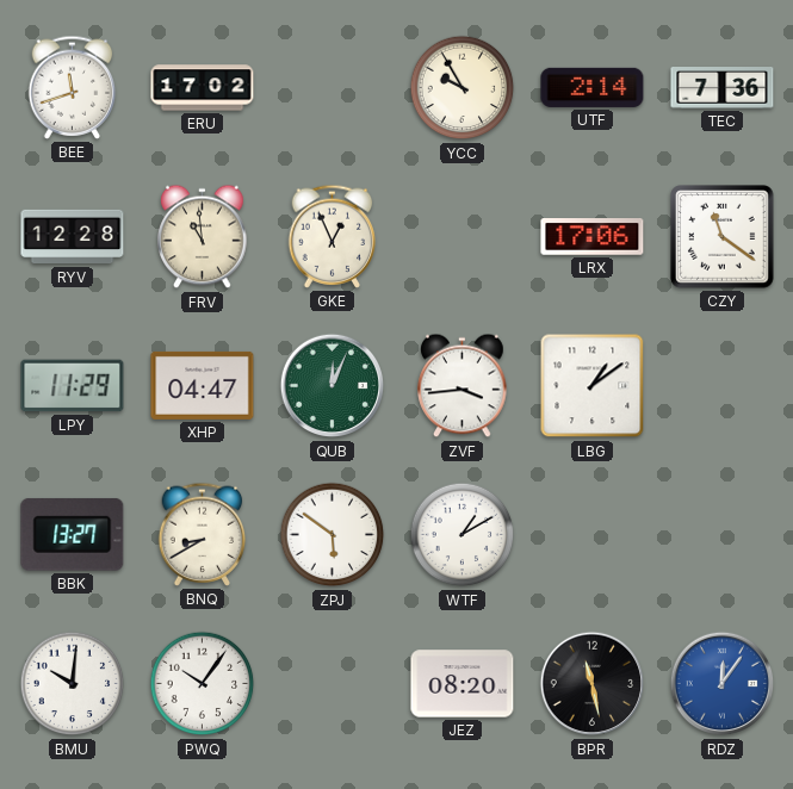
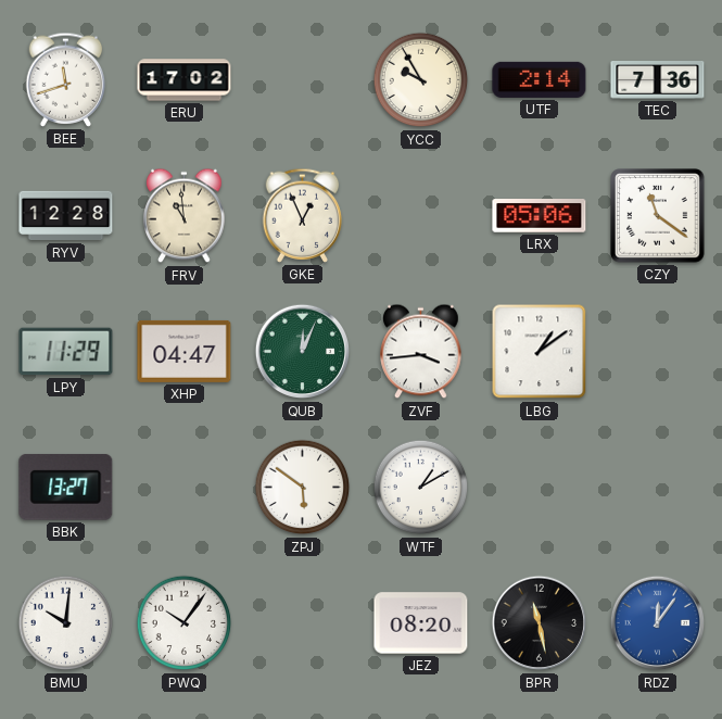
LRX: 17:06 -> 05:06 (540, 216)
BNQ: 8:40 -> none (203, 534)
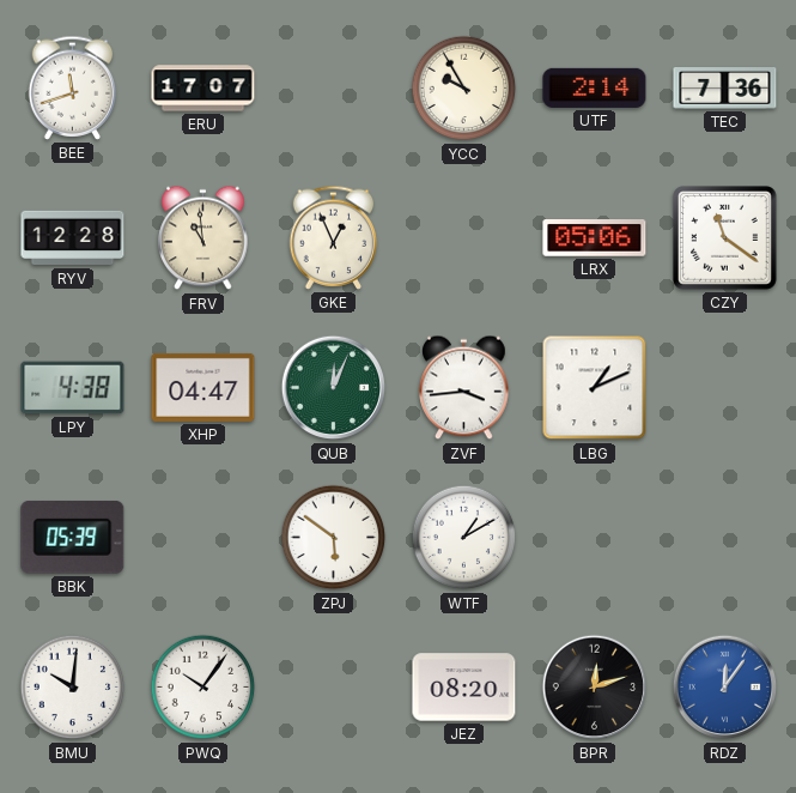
ERU: 17:02 -> 17:07 (203, 89)
LPY: 11:29 -> 4:38 (73, 388)
LBG: 1:09 -> 1:11 (595, 388)
BBK: 13:27 -> 05:39 (73, 537)
BPR: 11:28 -> 12:12 (595, 688)
